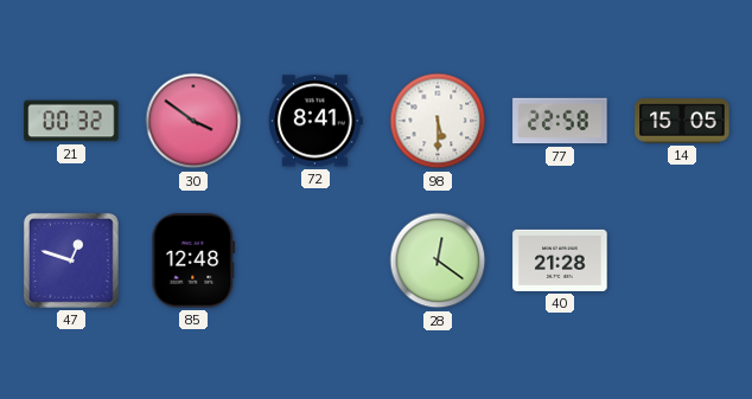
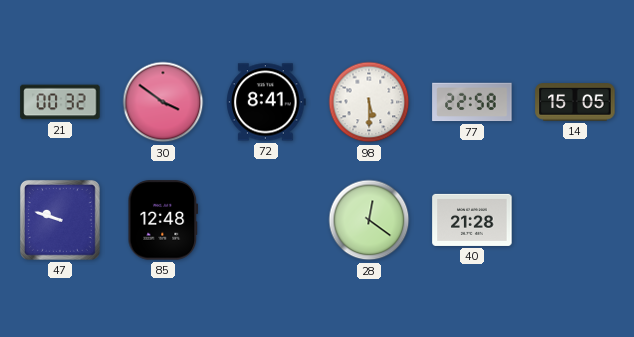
47: 12:48 -> 9:48 (60, 220)
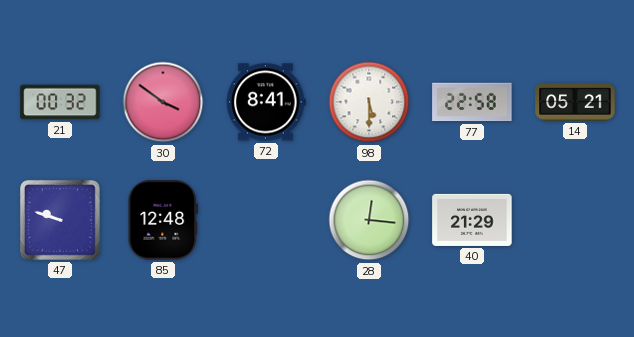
14: 15:05 -> 05:21 (575, 102)
28: 12:21 -> 12:16 (369, 220)
40: 21:28 -> 21:29 (472, 220)
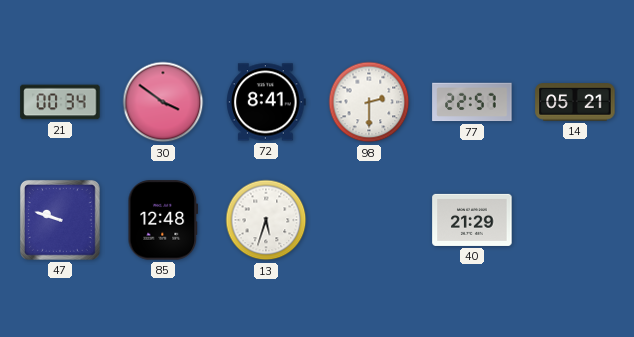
21: 00:32 -> 00:34 (60, 102)
98: 5:30 -> 2:30 (369, 102)
77: 22:58 -> 22:57 (472, 102)
13: none -> 5:33 (266, 220)
28: 12:16 -> none (369, 220)
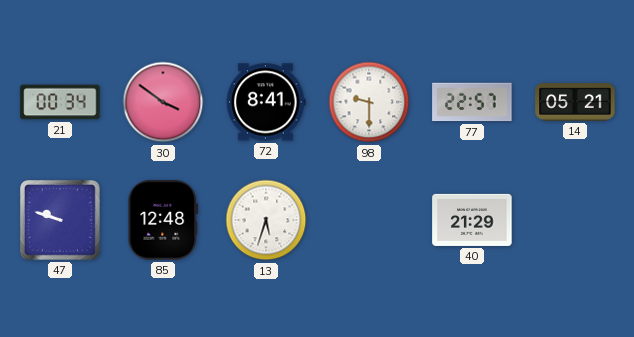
98: 2:30 -> 9:30 (369, 102)
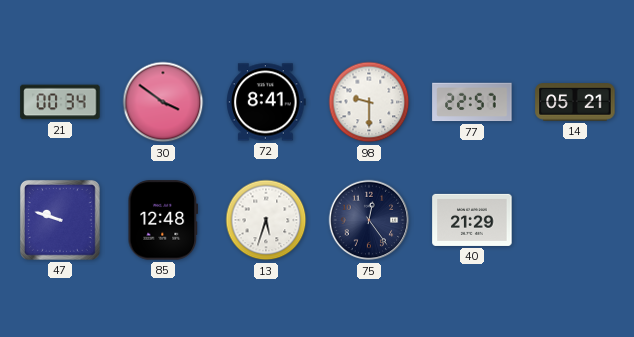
75: none -> 12:24 (369, 220)
